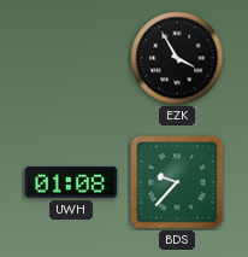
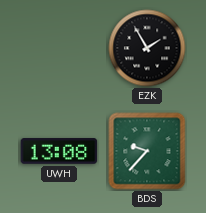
EZK: 3:55 -> 1:55 (147, 48)
UWH: 01:08 -> 13:08 (59, 151)
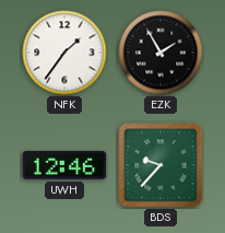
NFK: none -> 1:36 (64, 53)
UWH: 13:08 -> 12:46 (64, 165)
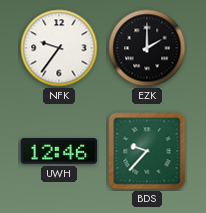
NFK: 1:36 -> 9:36 (59, 48)
EZK: 1:55 -> 2:00 (147, 48)
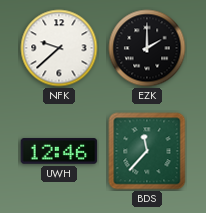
NFK: 9:36 -> 9:38 (59, 48)
BDS: 9:37 -> 11:37 (147, 151)
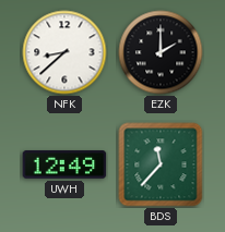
NFK: 9:38 -> 8:38 (64, 52)
UWH: 12:46 -> 12:49 (64, 164)
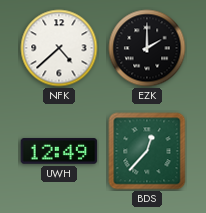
NFK: 8:38 -> 4:38 (59, 48)
BDS: 11:37 -> 12:37 (147, 151)
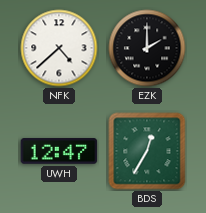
UWH: 12:49 -> 12:47 (59, 151)
BDS: 12:37 -> 12:35 (147, 151)
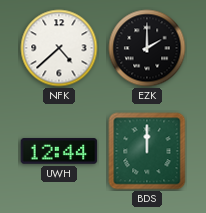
UWH: 12:47 -> 12:44 (59, 151)
BDS: 12:35 -> 12:00 (147, 151)
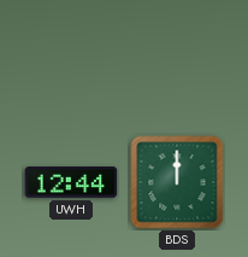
NFK: 4:38 -> none (59, 48)
EZK: 2:00 -> none (147, 48)
